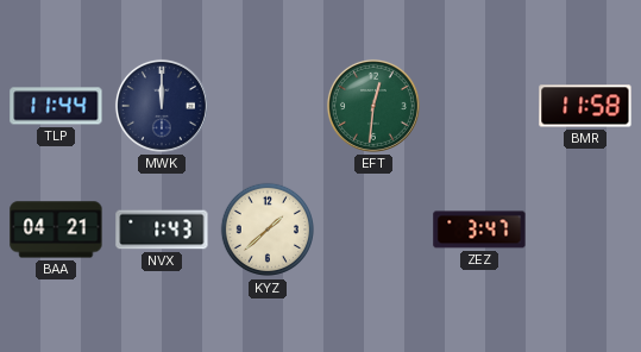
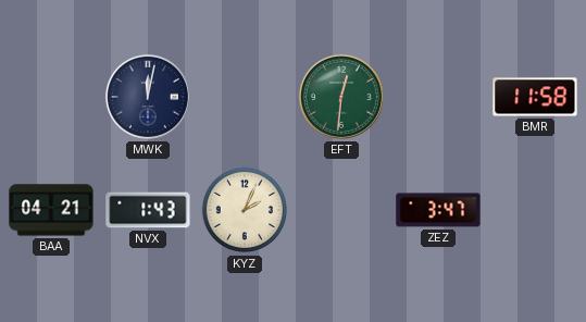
TLP: 11:44 -> none (56, 106)
MWK: 12:00 -> 12:02 (148, 97)
KYZ: 1:38 -> 2:04 (245, 210)
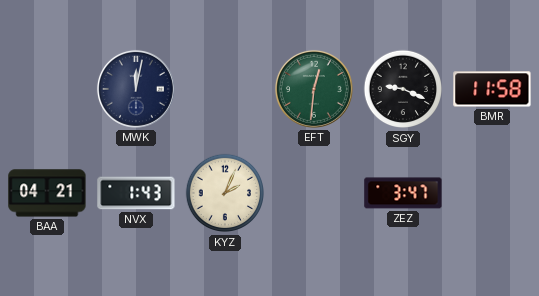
SGY: none -> 9:19 (403, 89)
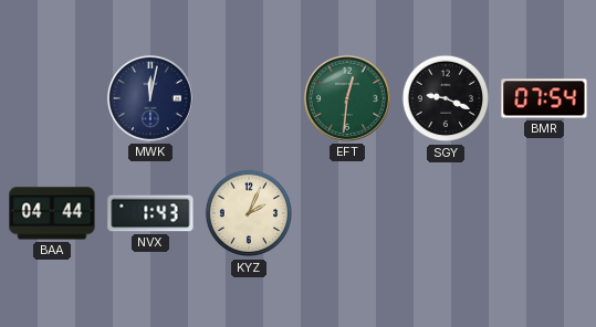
BMR: 11:58 -> 07:54 (544, 98)
BAA: 04:21 -> 04:44 (52, 213)
ZEZ: 3:47 -> none (403, 193)
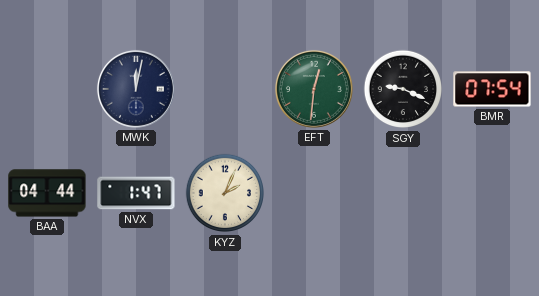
NVX: 1:43 -> 1:47 (136, 193)
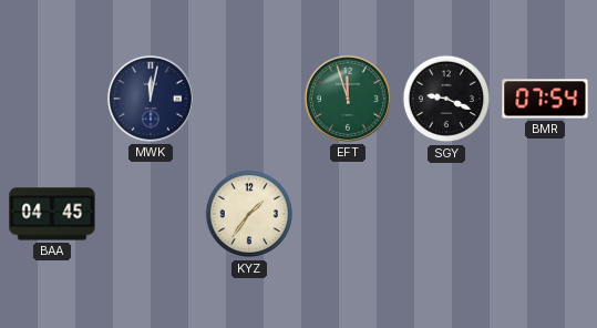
EFT: 12:31 -> 11:57 (348, 99)
BAA: 04:44 -> 04:45 (52, 214)
NVX: 1:47 -> none (136, 193)
KYZ: 2:04 -> 1:36 (249, 214)
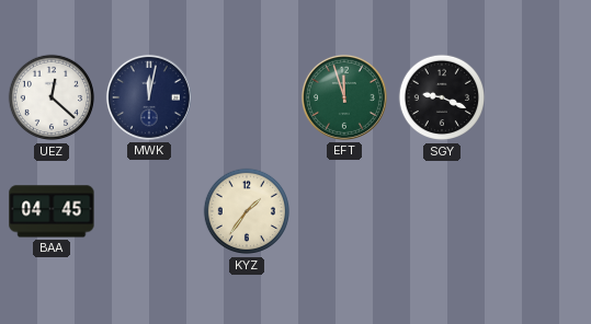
UEZ: none -> 12:22 (52, 97)
BMR: 07:54 -> none (545, 99)
